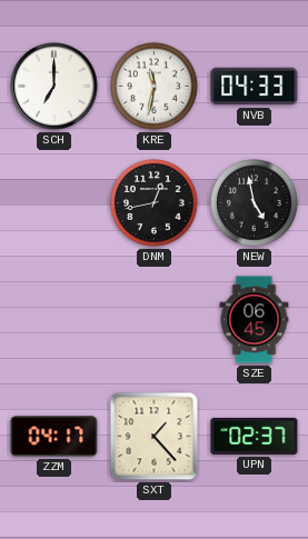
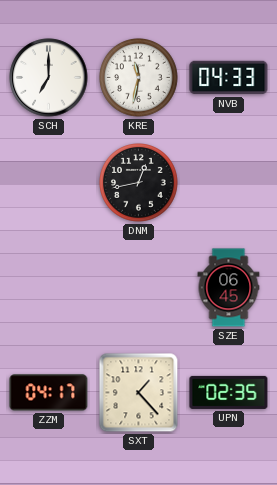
NEW: 4:58 -> none (255, 203)
UPN: 02:37 -> 02:35 (229, 392)
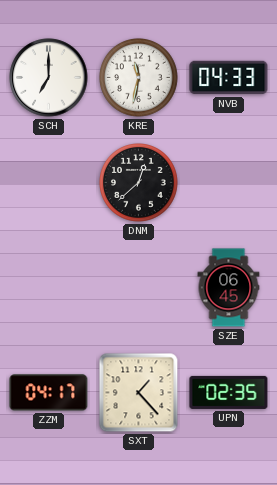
DNM: 12:43 -> 12:38 (139, 183)
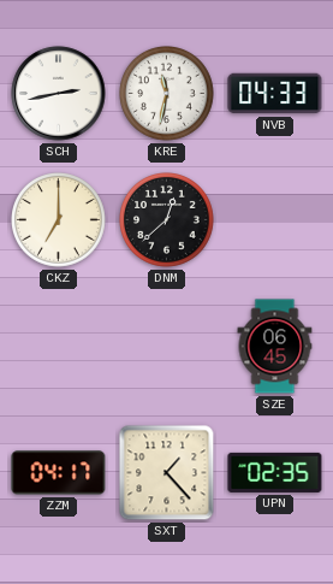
SCH: 7:00 -> 2:43 (59, 94)
CKZ: none -> 7:00 (59, 220)
